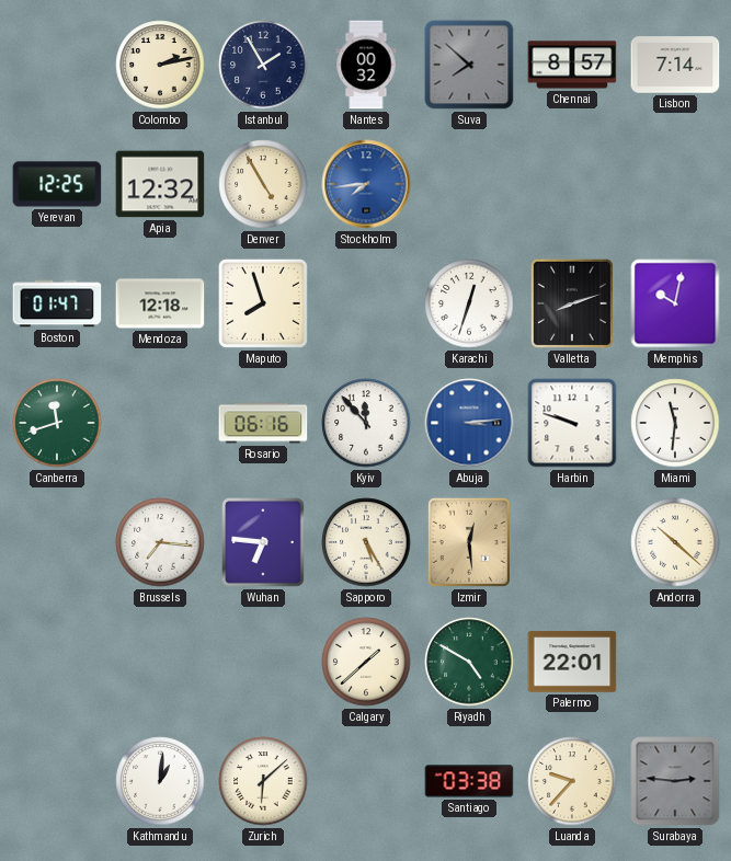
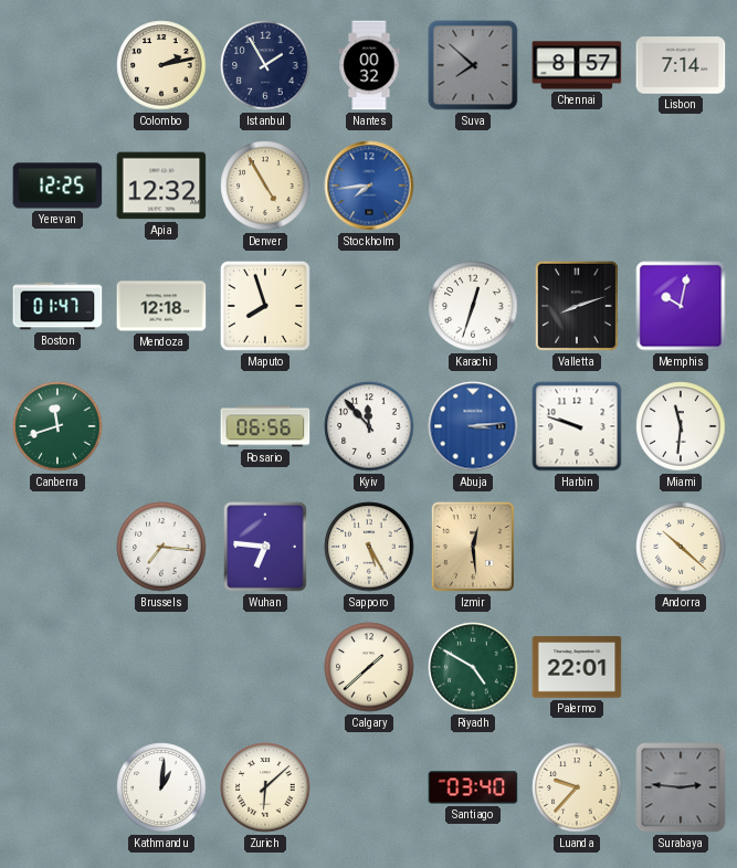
Rosario: 06:16 -> 06:56 (265, 426)
Santiago: 03:38 -> 03:40 (473, 787)
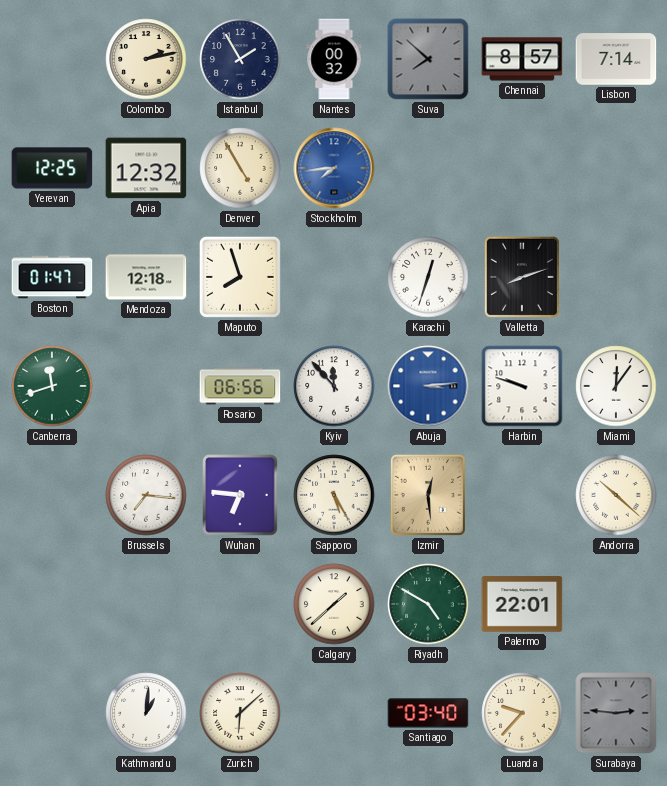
Memphis: 10:02 -> none (681, 306)
Miami: 11:31 -> 12:06 (616, 386)
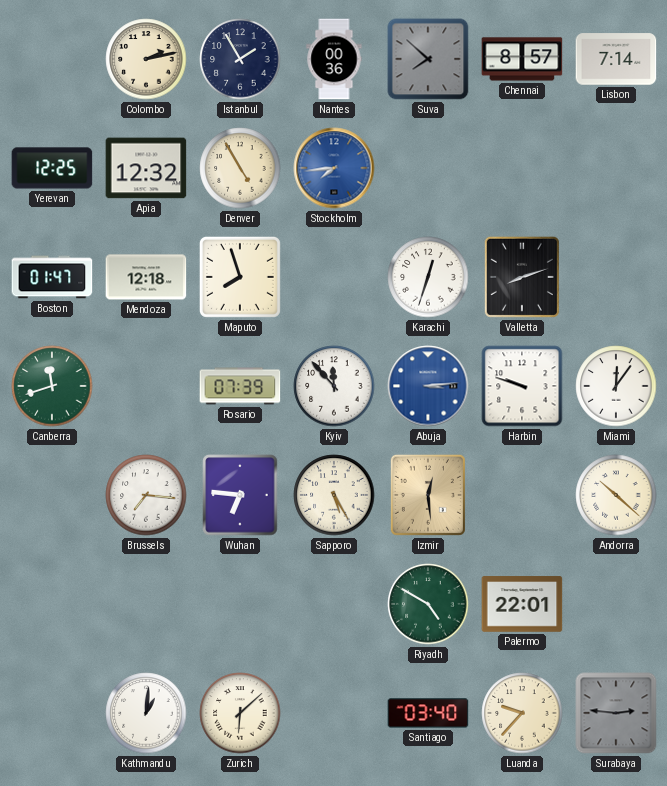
Nantes: 00:32 -> 00:36 (334, 59)
Rosario: 06:56 -> 07:39 (240, 386)
Calgary: 1:38 -> none (334, 604)
